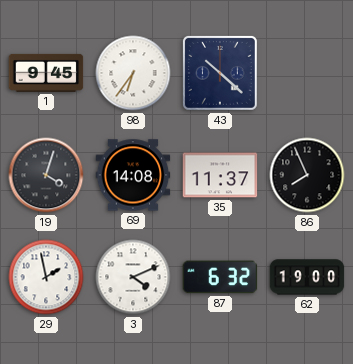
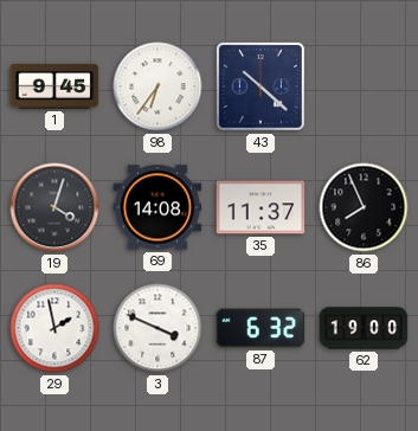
3: 4:11 -> 3:49 (157, 328)
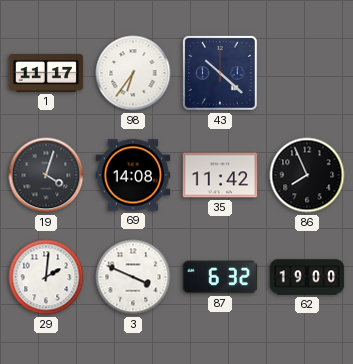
1: 9:45 -> 11:17 (46, 73)
35: 11:37 -> 11:42 (220, 175)
29: 1:58 -> 2:01 (46, 277)
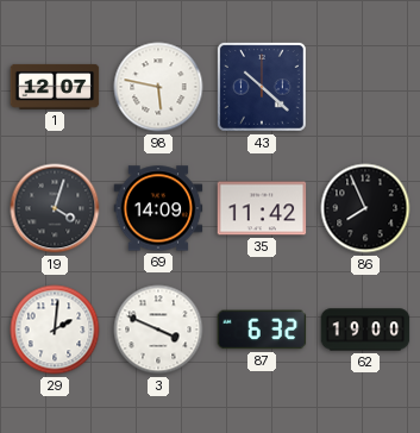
1: 11:17 -> 12:07 (55, 87)
98: 6:36 -> 5:47 (158, 87)
69: 14:08 -> 14:09 (158, 208)
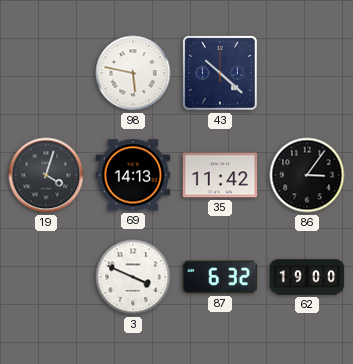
1: 12:07 -> none (55, 87)
69: 14:09 -> 14:13 (133, 175)
86: 7:56 -> 3:06 (307, 175)
29: 2:01 -> none (55, 330)
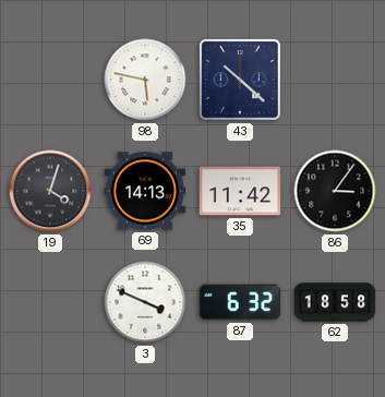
62: 19:00 -> 18:58 (335, 302)
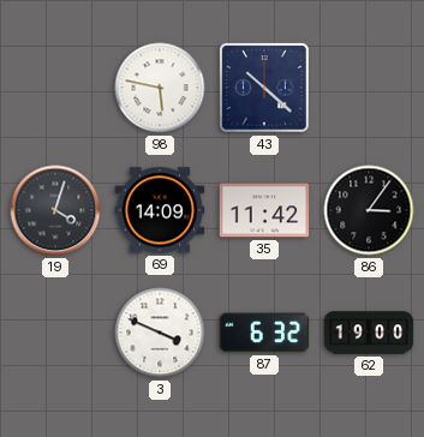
69: 14:13 -> 14:09 (160, 210)
62: 18:58 -> 19:00 (369, 333)
